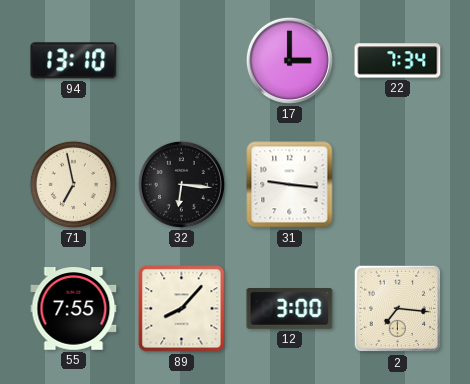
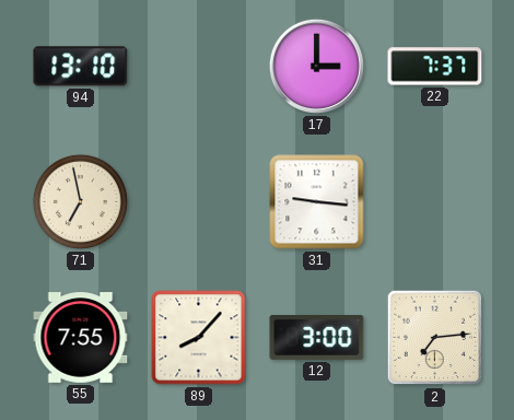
22: 7:34 -> 7:37 (435, 67)
32: 6:16 -> none (181, 184)
2: 7:16 -> 7:14 (435, 338)
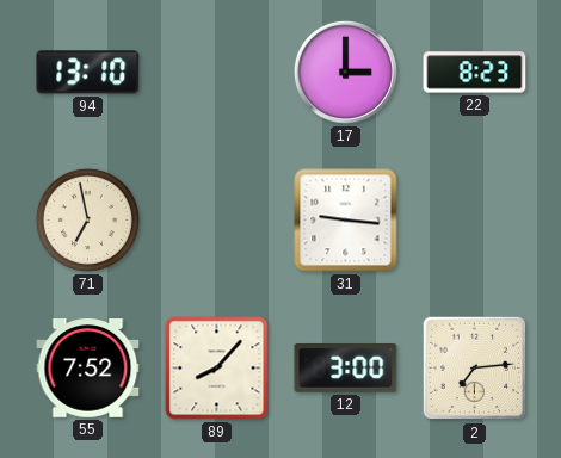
22: 7:37 -> 8:23 (475, 73)
55: 7:55 -> 7:52 (88, 369)
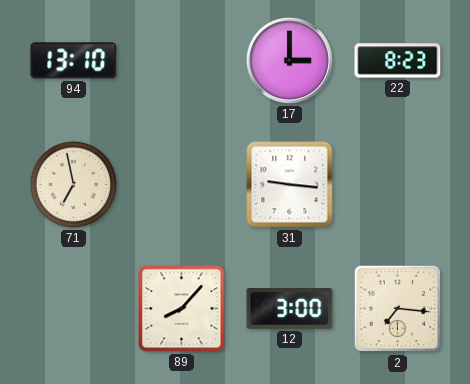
55: 7:52 -> none (88, 369)
2: 7:14 -> 7:16 (398, 309)
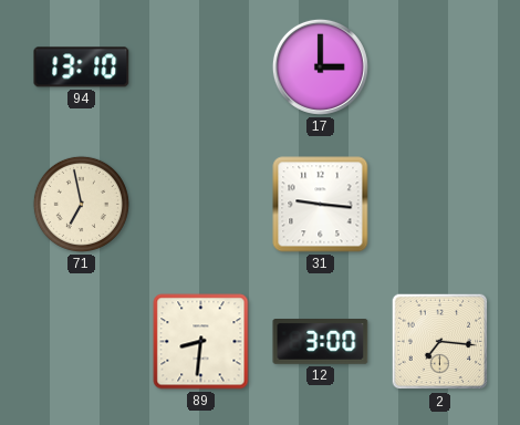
22: 8:23 -> none (398, 61)
89: 8:07 -> 8:31 (201, 342)
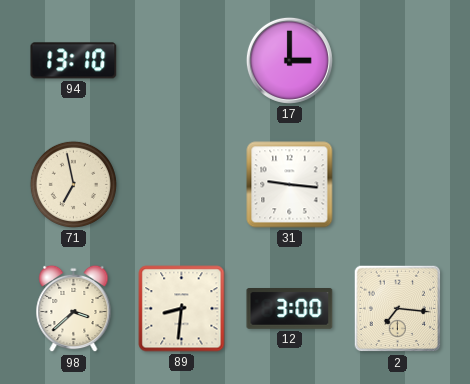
98: none -> 3:38 (74, 309)
